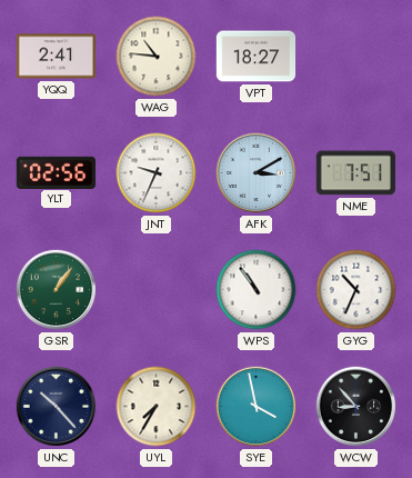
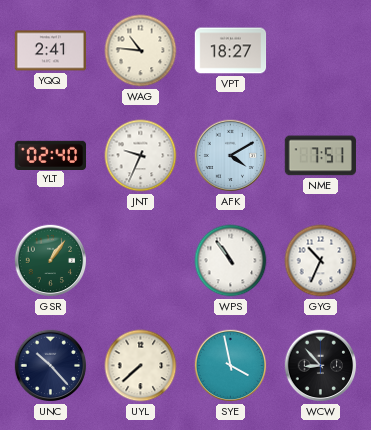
YLT: 02:56 -> 02:40 (51, 155)
AFK: 3:10 -> 4:10 (231, 156)
UYL: 7:35 -> 7:38 (141, 366)
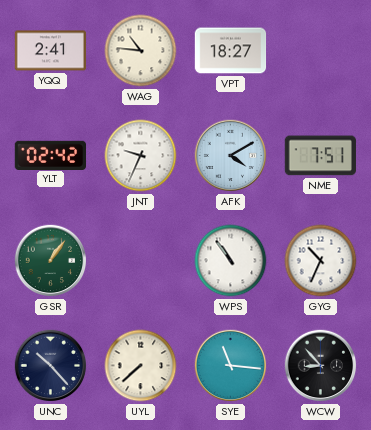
YLT: 02:40 -> 02:42 (51, 155)
SYE: 3:58 -> 11:16 (231, 366)
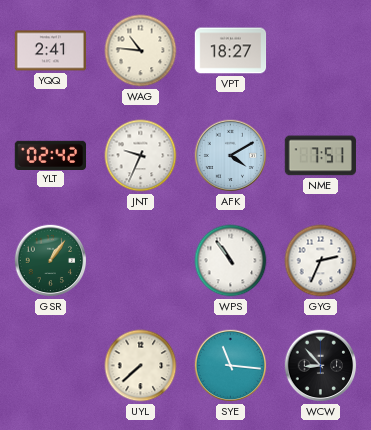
GYG: 10:34 -> 2:34 (321, 261)
UNC: 10:23 -> none (51, 366)
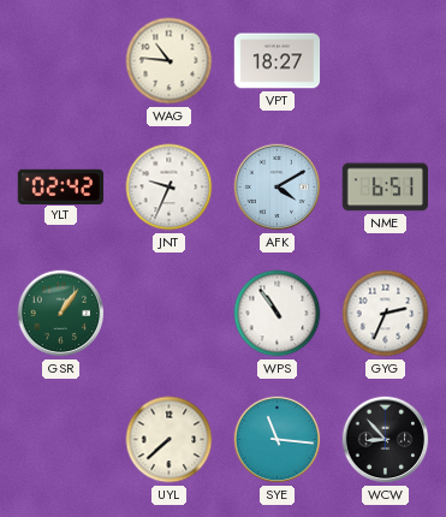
YQQ: 2:41 -> none (51, 51)
NME: 7:51 -> 6:51 (385, 188)
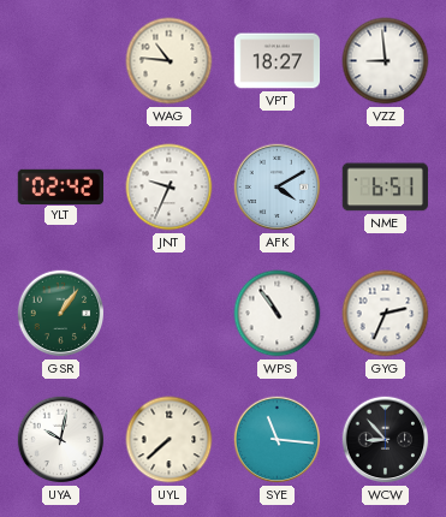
VZZ: none -> 8:59 (386, 61)
UYA: none -> 10:02 (61, 440)
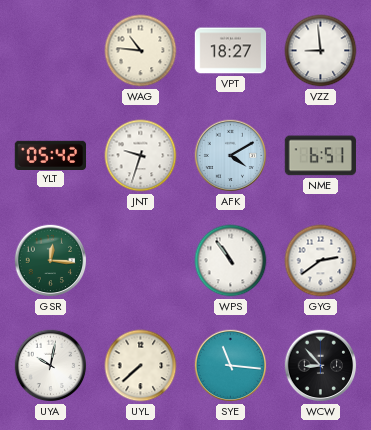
YLT: 02:42 -> 05:42 (51, 155)
JNT: 9:34 -> 9:33 (141, 156)
GSR: 1:06 -> 12:16 (51, 261)
GYG: 2:34 -> 2:39 (321, 261)
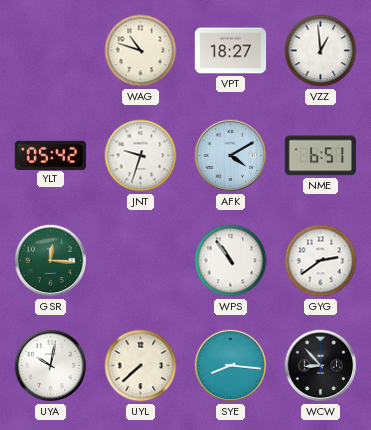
WAG: 10:46 -> 10:48 (141, 51)
VZZ: 8:59 -> 12:59 (321, 51)
SYE: 11:16 -> 8:16 (231, 366)
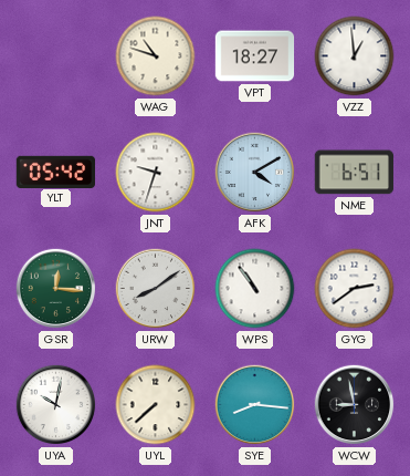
URW: none -> 8:09 (156, 289)
WCW: 8:53 -> 8:58 (355, 405)
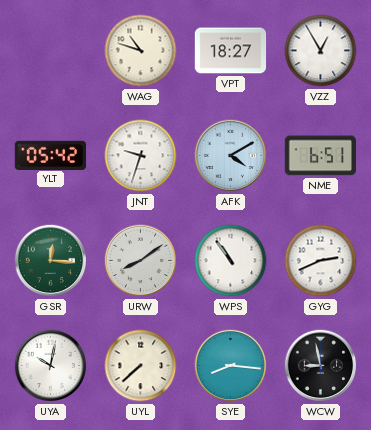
VZZ: 12:59 -> 12:55 (321, 51)
GYG: 2:39 -> 2:41 (321, 261)
